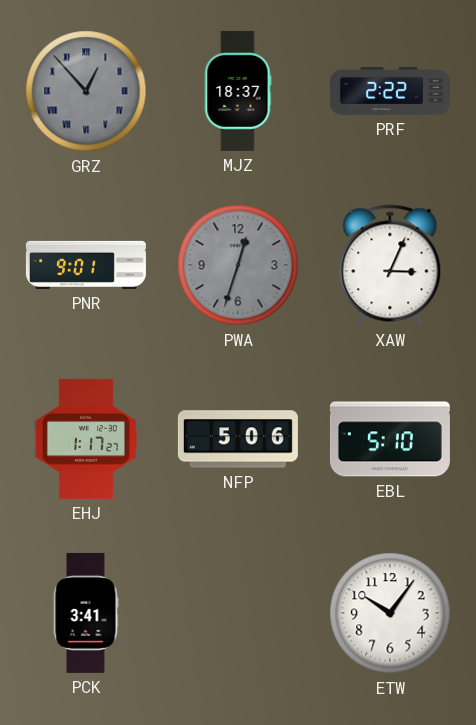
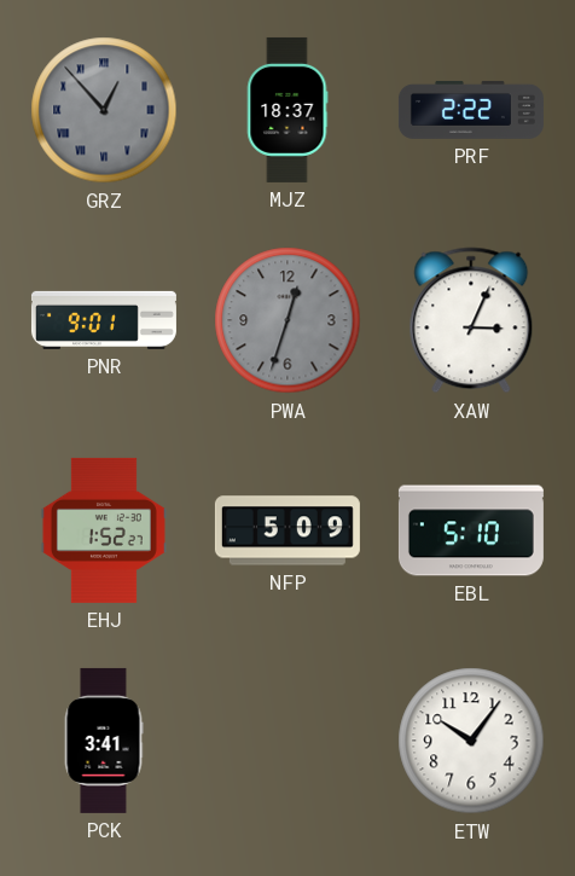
EHJ: 1:17 -> 1:52 (104, 530)
NFP: 5:06 -> 5:09 (287, 530)
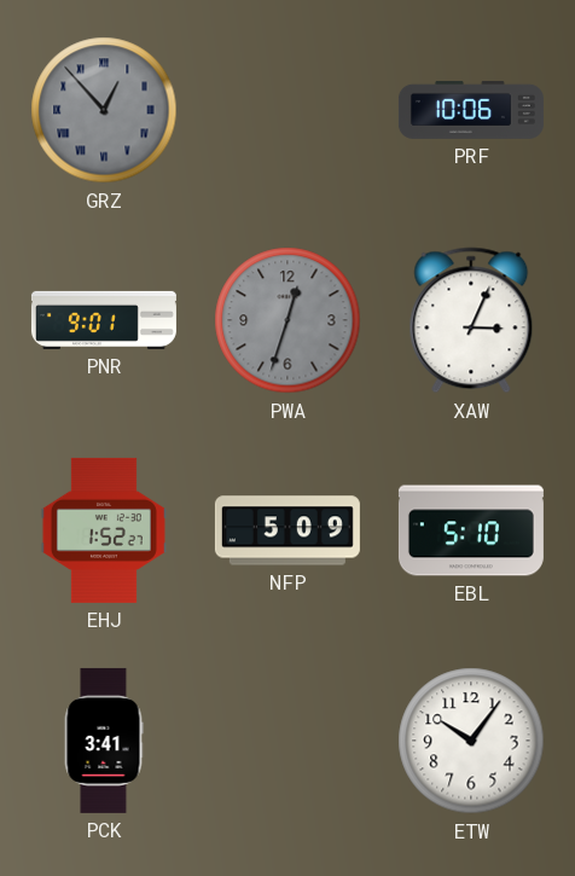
MJZ: 18:37 -> none (287, 110)
PRF: 2:22 -> 10:06 (471, 110)
